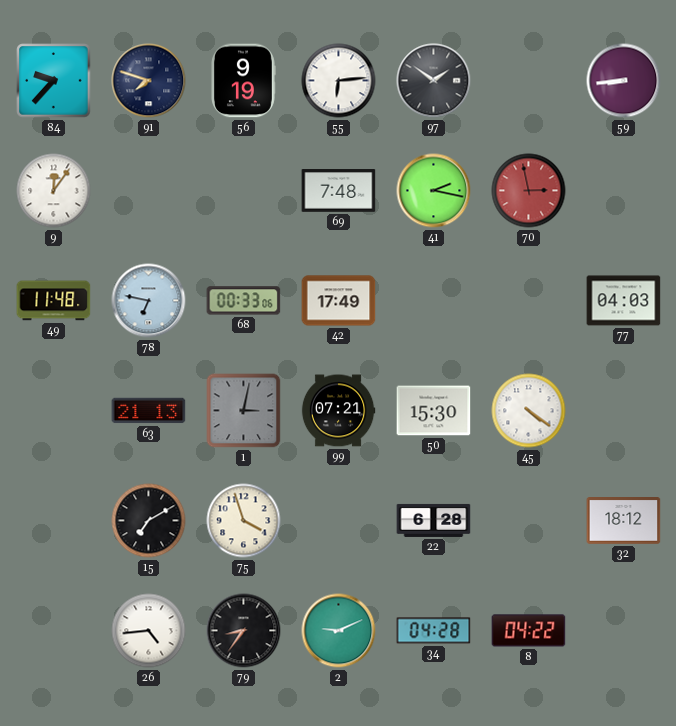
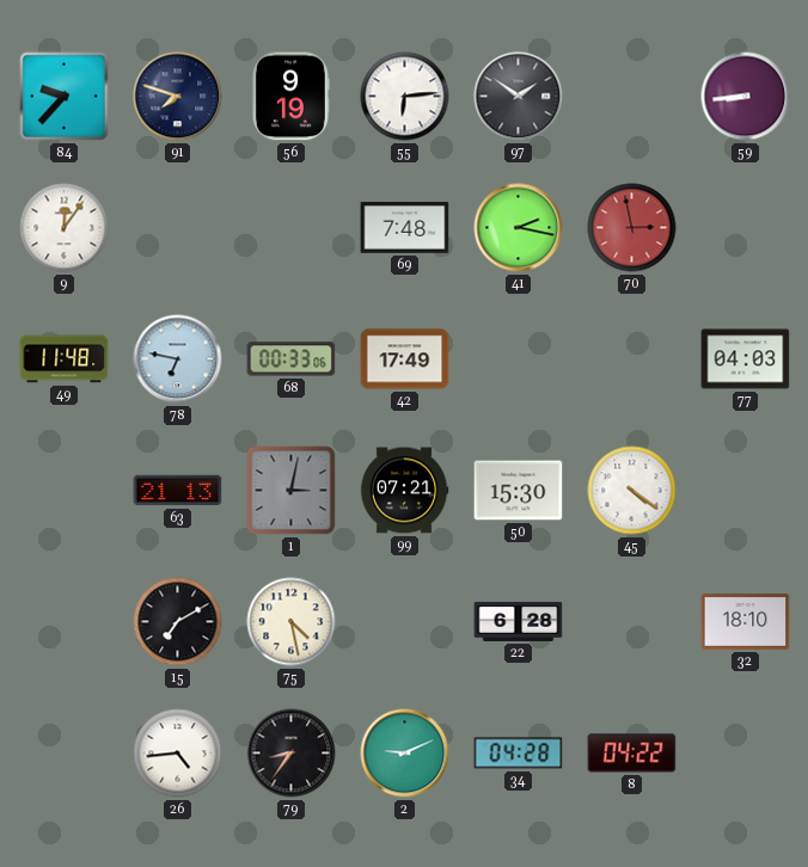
75: 3:57 -> 4:28 (292, 622)
32: 18:12 -> 18:10 (746, 622)
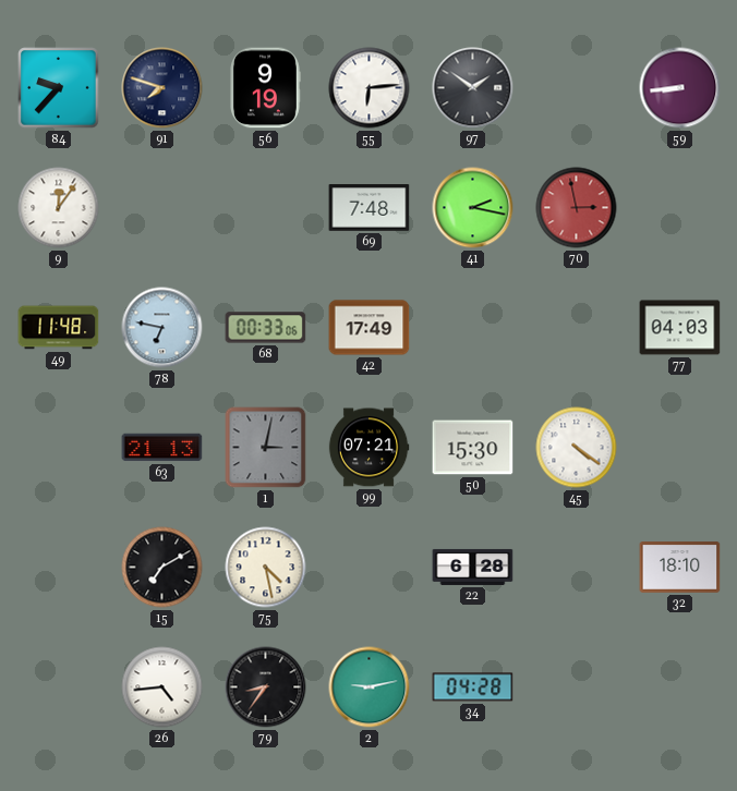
2: 9:11 -> 9:13 (370, 687)
8: 04:22 -> none (632, 754)
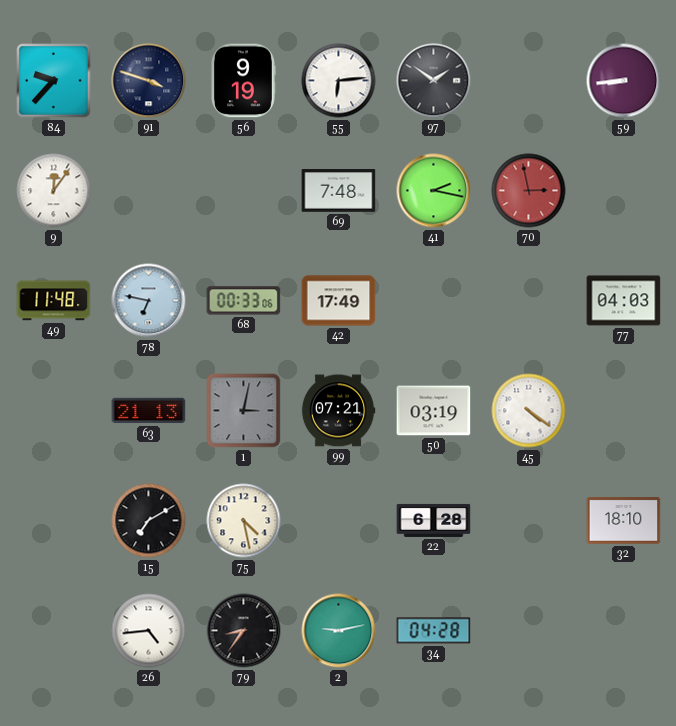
91: 7:48 -> 3:48 (149, 81)
50: 15:30 -> 03:19 (434, 411)
